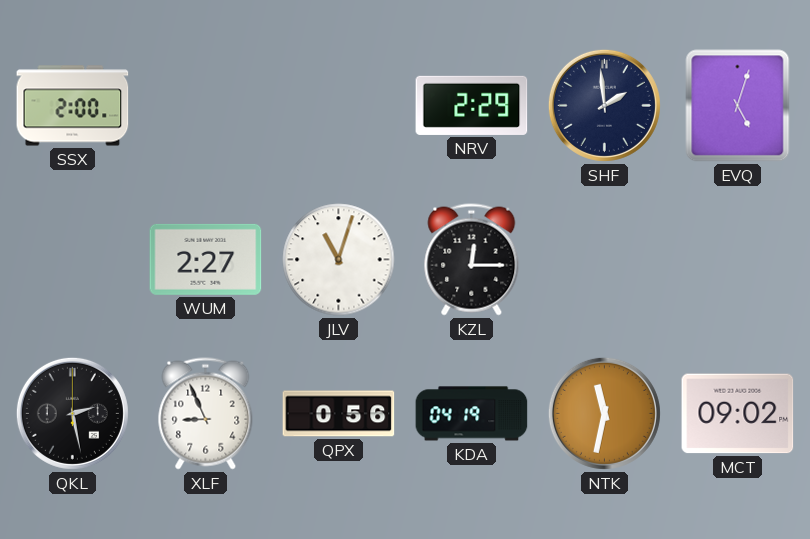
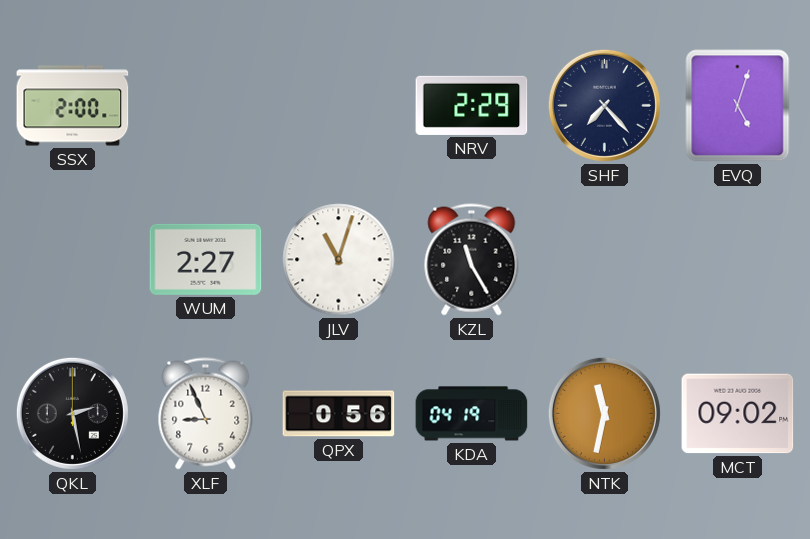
SHF: 1:59 -> 7:23 (604, 105)
KZL: 12:15 -> 11:25 (472, 260)
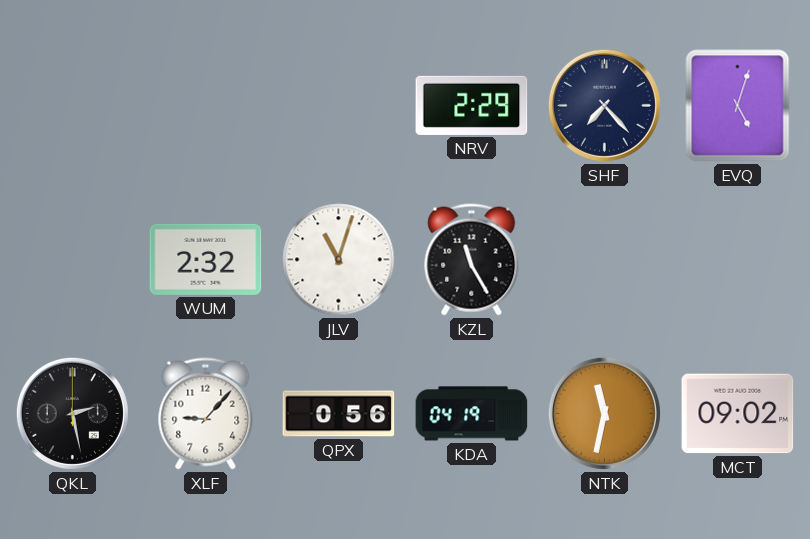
SSX: 2:00 -> none (73, 106)
WUM: 2:27 -> 2:32 (206, 259)
XLF: 8:56 -> 9:07 (206, 414)
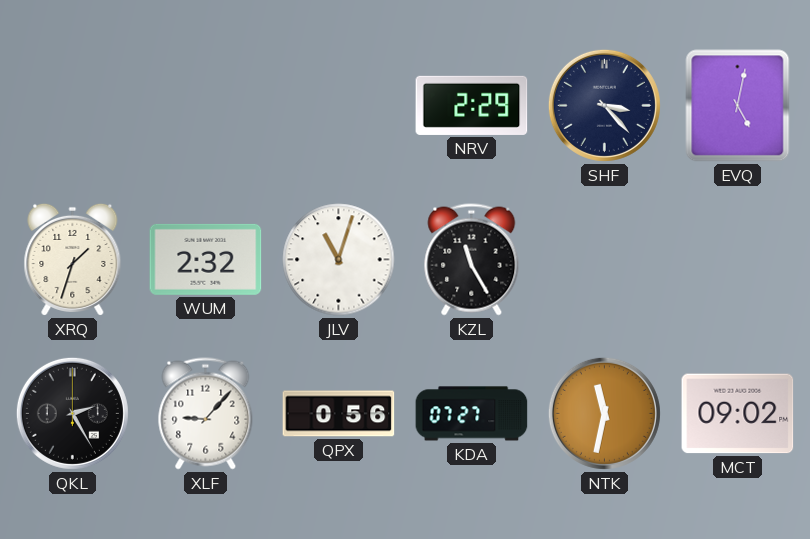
SHF: 7:23 -> 3:23 (604, 105)
EVQ: 5:03 -> 5:02 (738, 106)
XRQ: none -> 1:33 (73, 259)
QKL: 2:28 -> 2:25 (72, 413)
KDA: 04:19 -> 07:27 (472, 414)
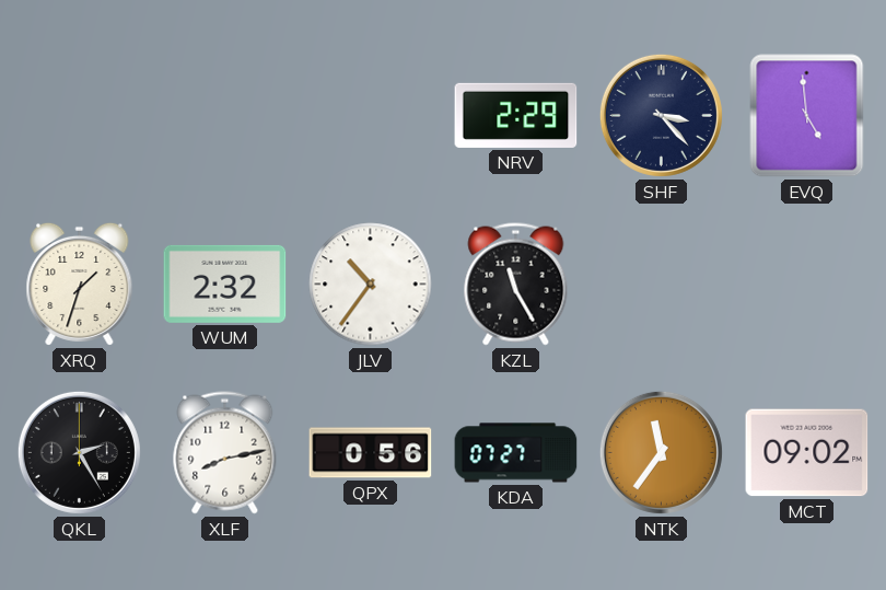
EVQ: 5:02 -> 4:59 (807, 116)
JLV: 11:03 -> 10:36 (371, 285)
XLF: 9:07 -> 8:13 (225, 453)
NTK: 11:32 -> 11:36 (661, 452)
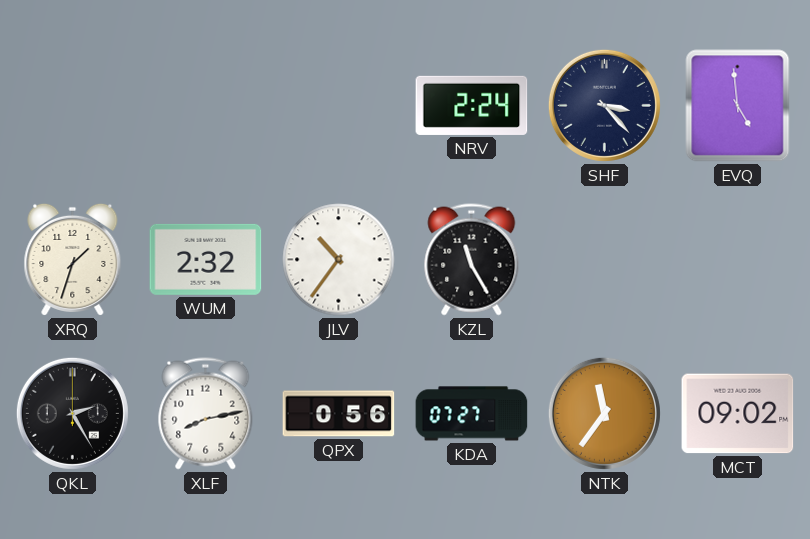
NRV: 2:29 -> 2:24 (472, 105)
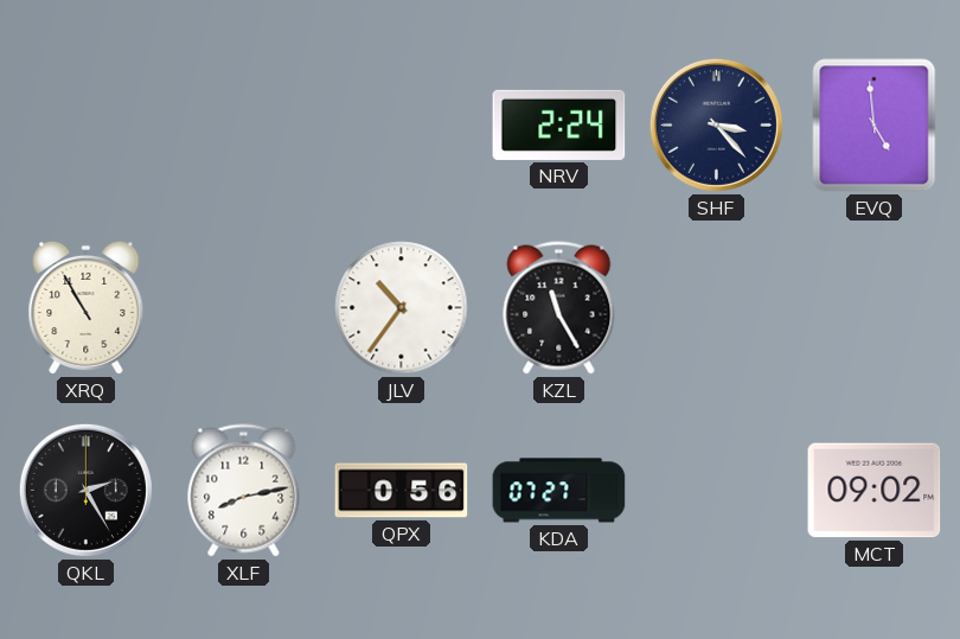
XRQ: 1:33 -> 10:55 (87, 307)
WUM: 2:32 -> none (206, 259)
NTK: 11:36 -> none (604, 413)
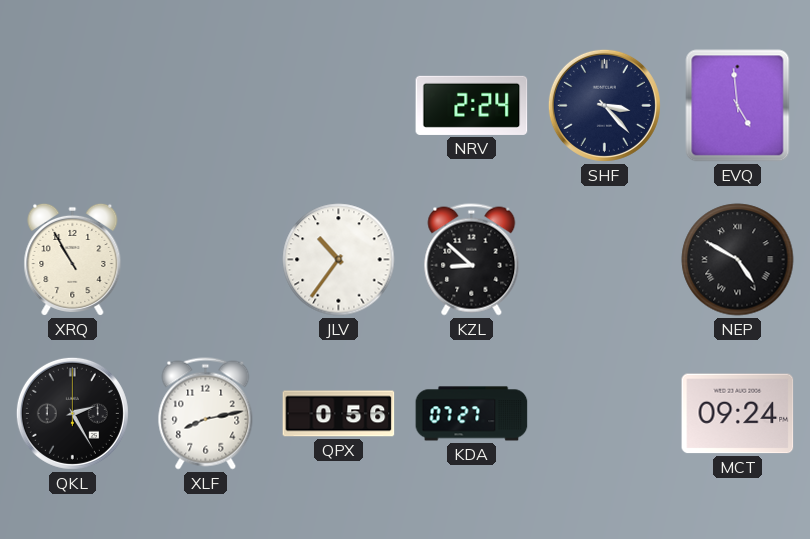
KZL: 11:25 -> 8:52 (472, 260)
NEP: none -> 4:50 (738, 260)
MCT: 09:02 -> 09:24 (738, 414)
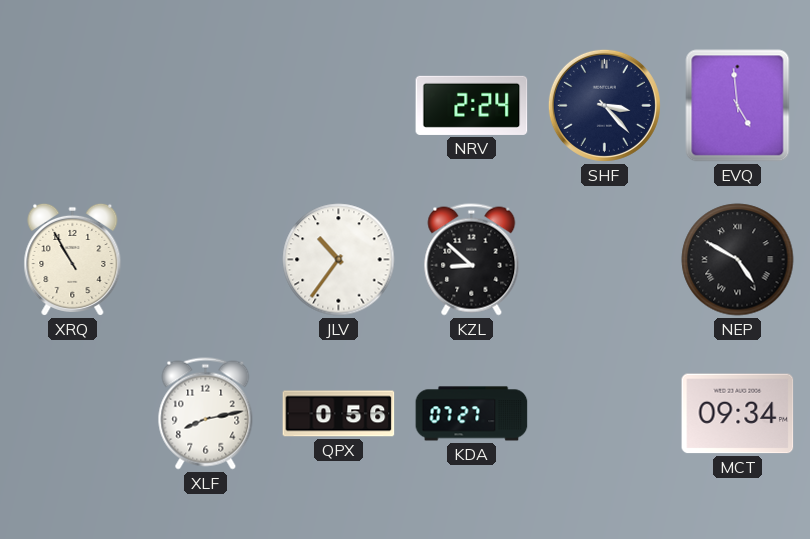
QKL: 2:25 -> none (72, 413)
MCT: 09:24 -> 09:34 (738, 414)
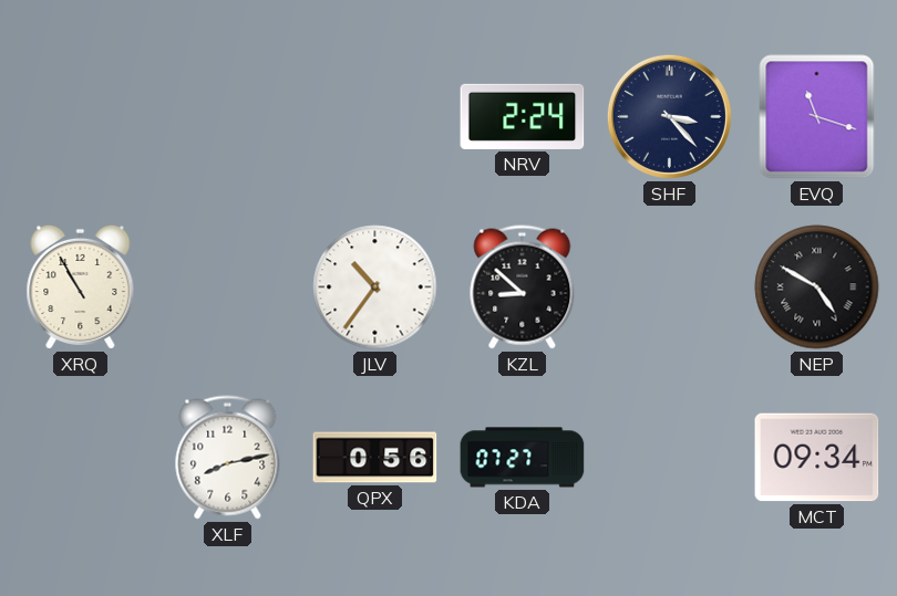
EVQ: 4:59 -> 11:18 (817, 117)
